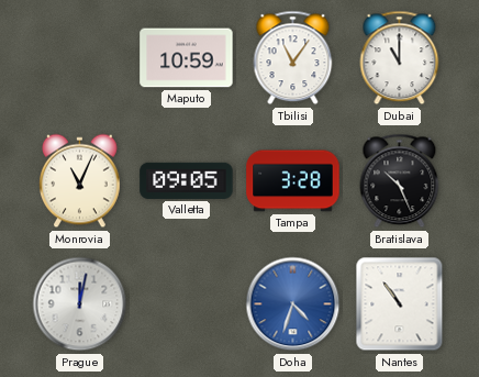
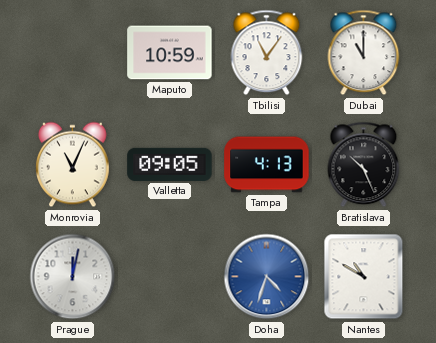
Tampa: 3:28 -> 4:13 (267, 165)
Nantes: 10:54 -> 10:50 (364, 277)
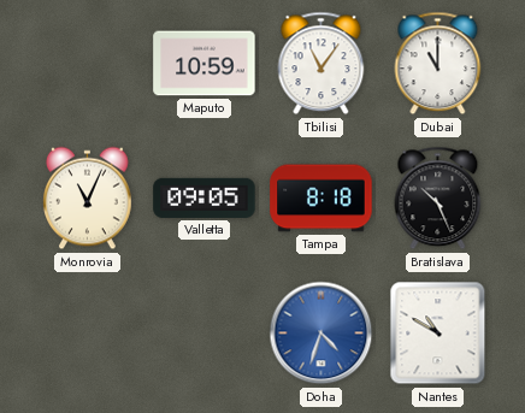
Tampa: 4:13 -> 8:18 (322, 199)
Prague: 12:02 -> none (73, 277)
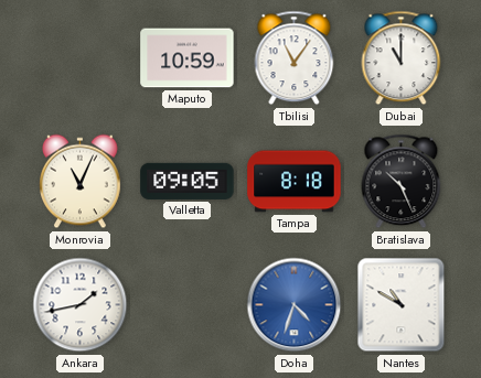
Ankara: none -> 1:43 (81, 305)
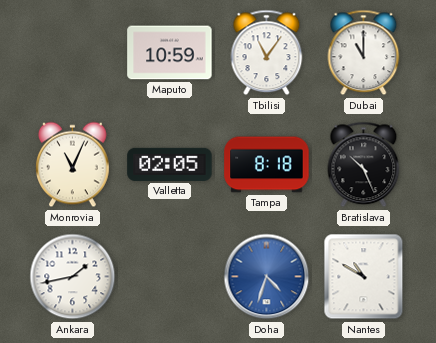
Valletta: 09:05 -> 02:05 (170, 164)
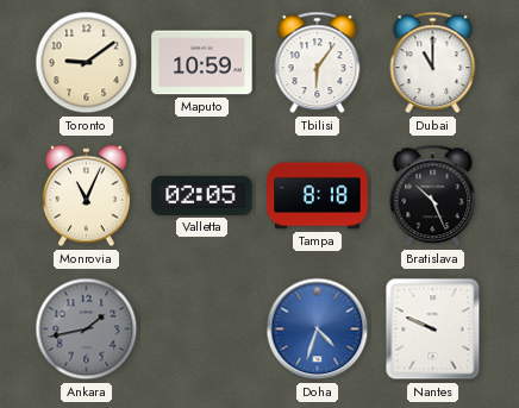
Toronto: none -> 9:09 (87, 63)
Tbilisi: 11:06 -> 6:06 (318, 63)
Ankara dial: white -> grey (87, 329)
Nantes: 10:50 -> 9:49 (433, 329)
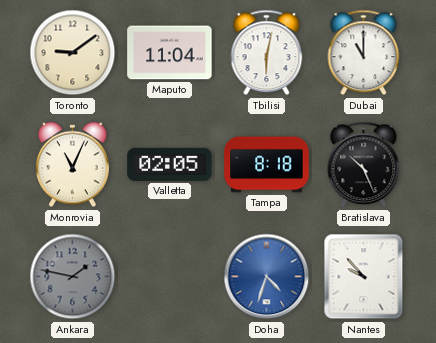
Maputo: 10:59 -> 11:04 (170, 53)
Tbilisi: 6:06 -> 6:02 (267, 53)
Ankara: 1:43 -> 1:47 (73, 277)
Nantes: 9:49 -> 9:53 (364, 277)
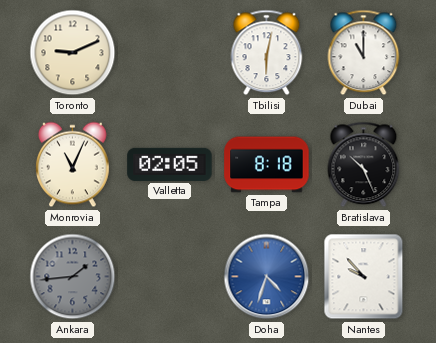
Toronto: 9:09 -> 9:11 (73, 53)
Maputo: 11:04 -> none (170, 53)
Ankara: 1:47 -> 1:44 (73, 277)
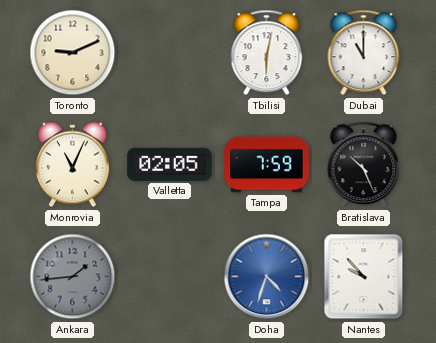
Tampa: 8:18 -> 7:59 (267, 165)
